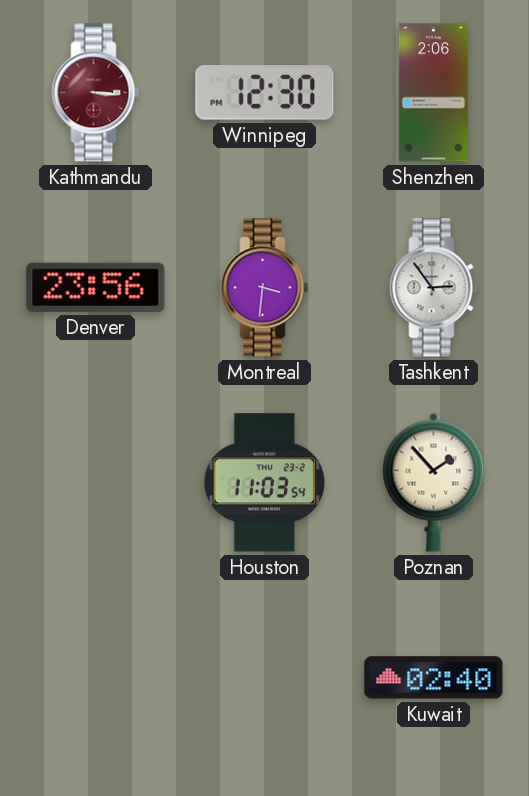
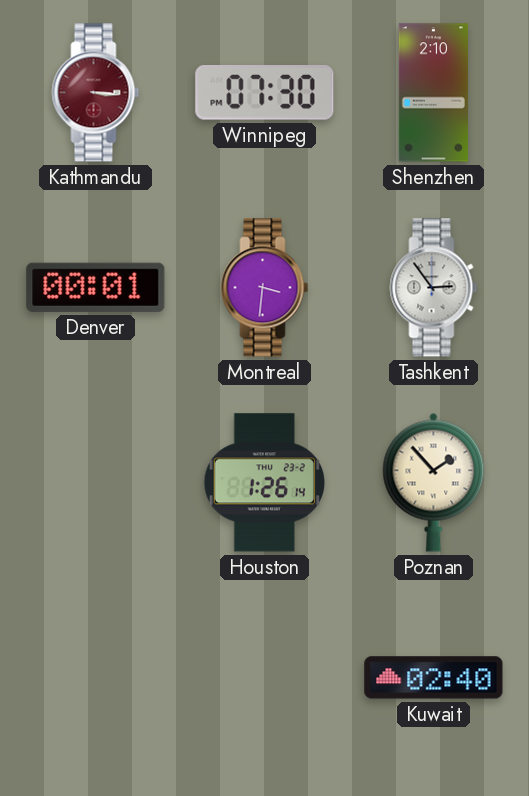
Winnipeg: 12:30 -> 07:30 (265, 93)
Shenzhen: 2:06 -> 2:10 (433, 93)
Denver: 23:56 -> 00:01 (96, 287)
Houston: 11:03 -> 1:26 (264, 483)
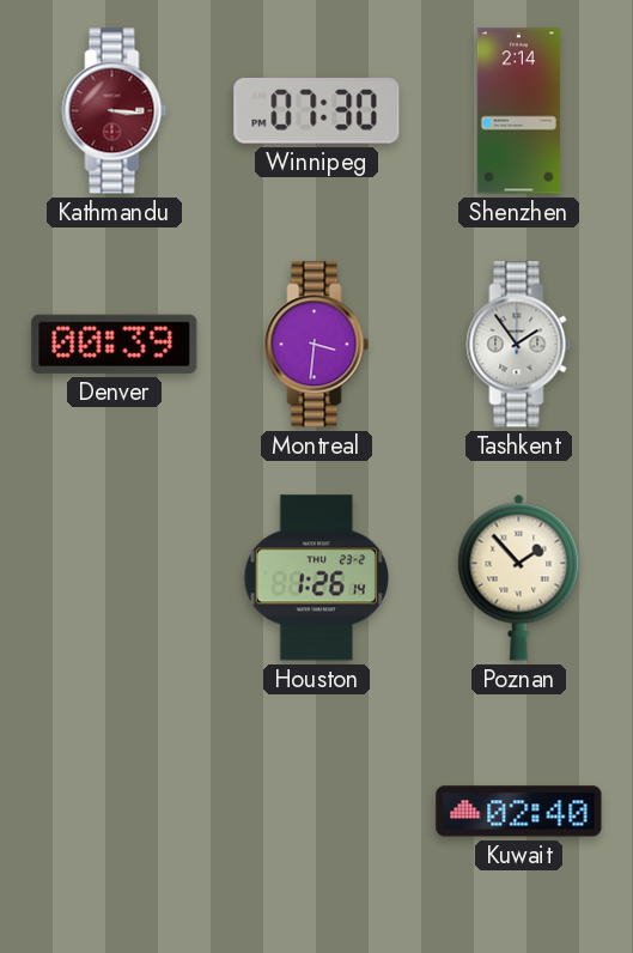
Shenzhen: 2:10 -> 2:14 (518, 111)
Denver: 00:01 -> 00:39 (115, 344)
Tashkent: 2:54 -> 1:54 (519, 345)
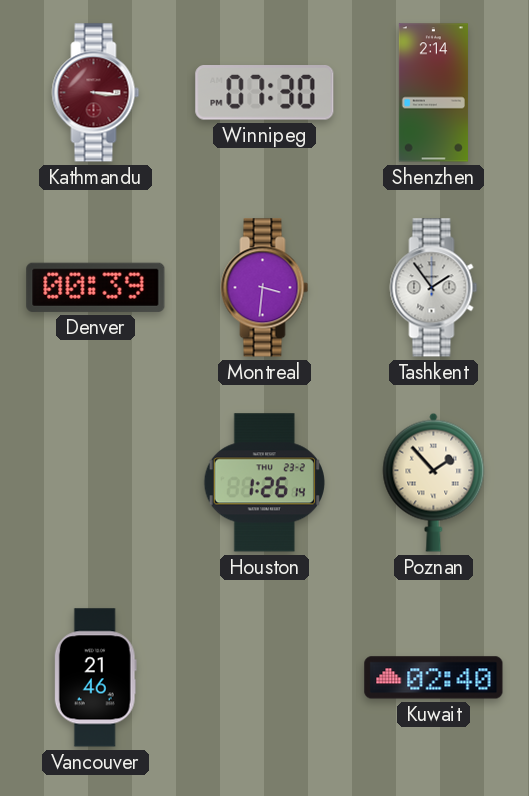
Vancouver: none -> 21:46 (95, 678)
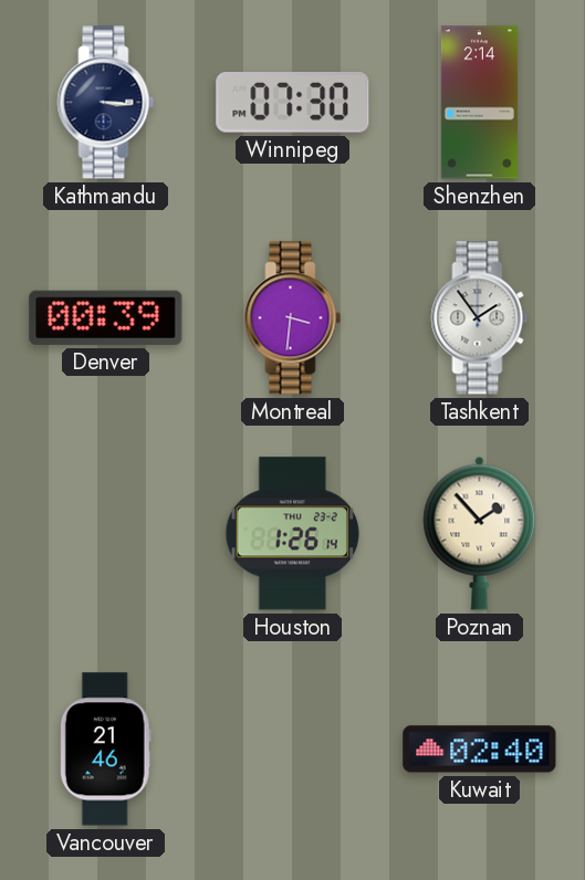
Kathmandu dial: burgundy -> navy (106, 103)
